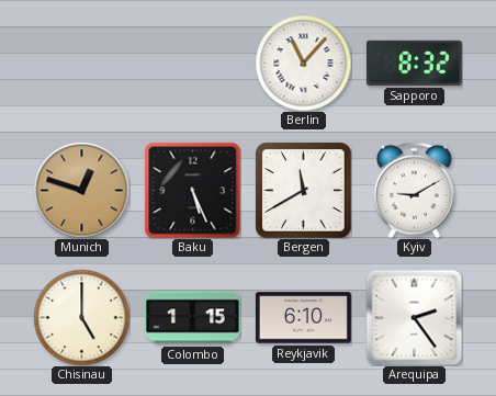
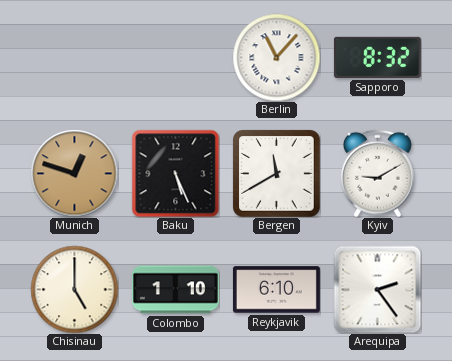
Colombo: 1:15 -> 1:10 (175, 290)
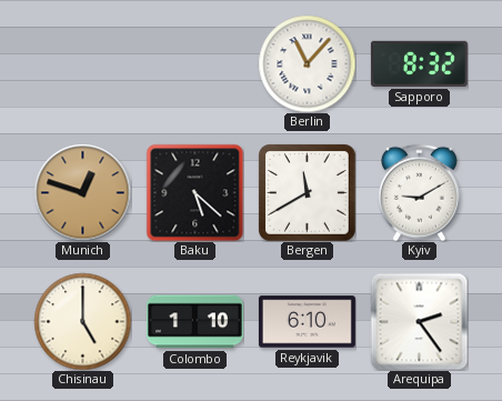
Baku: 5:26 -> 5:22 (194, 192)
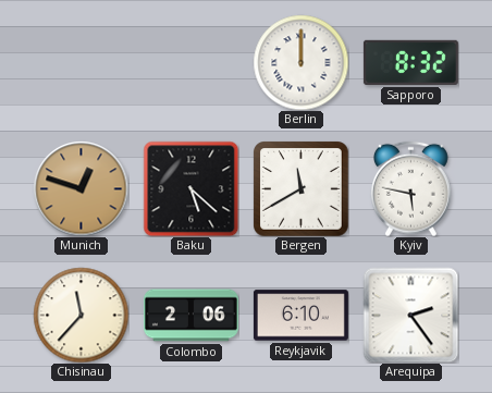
Berlin: 11:07 -> 12:00 (300, 62)
Kyiv: 9:10 -> 5:47 (411, 188)
Chisinau: 5:00 -> 11:37 (81, 315)
Colombo: 1:10 -> 2:06 (190, 316)
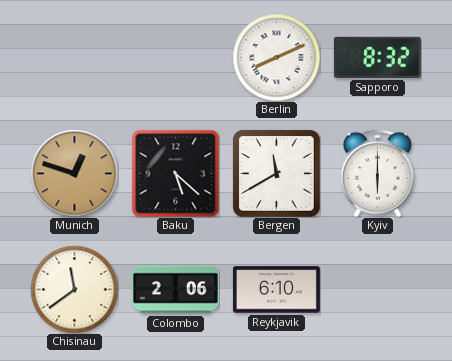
Berlin: 12:00 -> 8:11 (276, 57)
Kyiv: 5:47 -> 6:00 (378, 173)
Chisinau: 11:37 -> 11:39 (74, 289)
Arequipa: 2:24 -> none (410, 315)
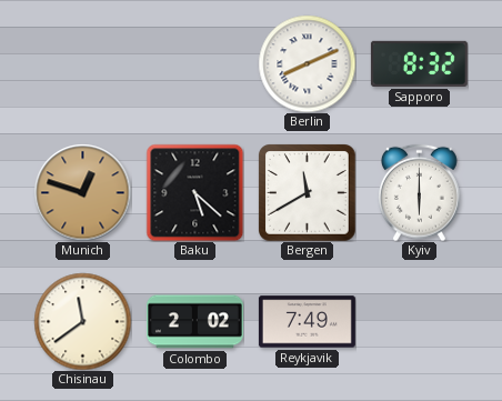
Colombo: 2:06 -> 2:02 (194, 322)
Reykjavik: 6:10 -> 7:49 (307, 322)
